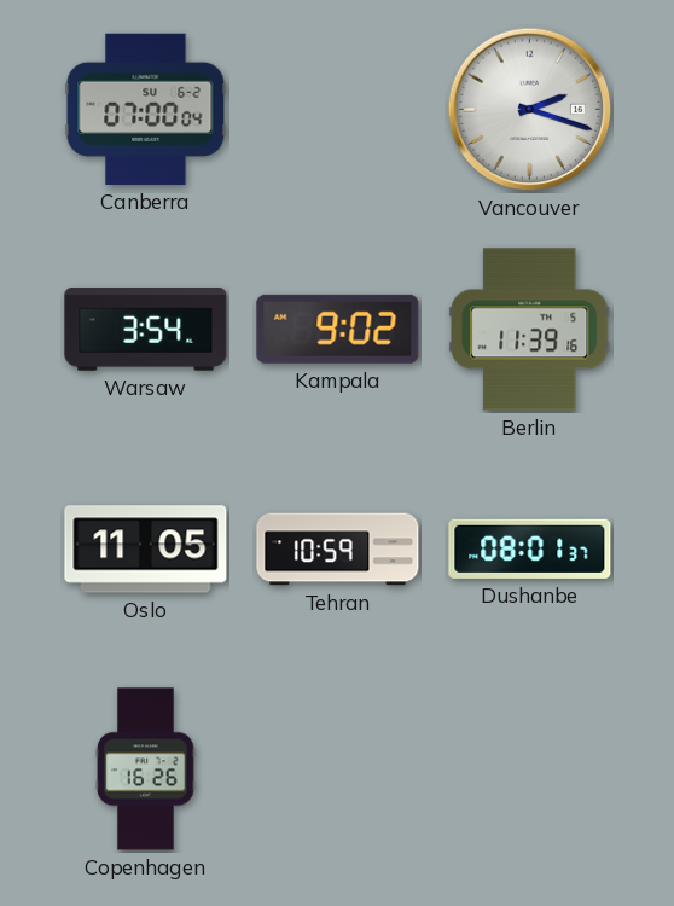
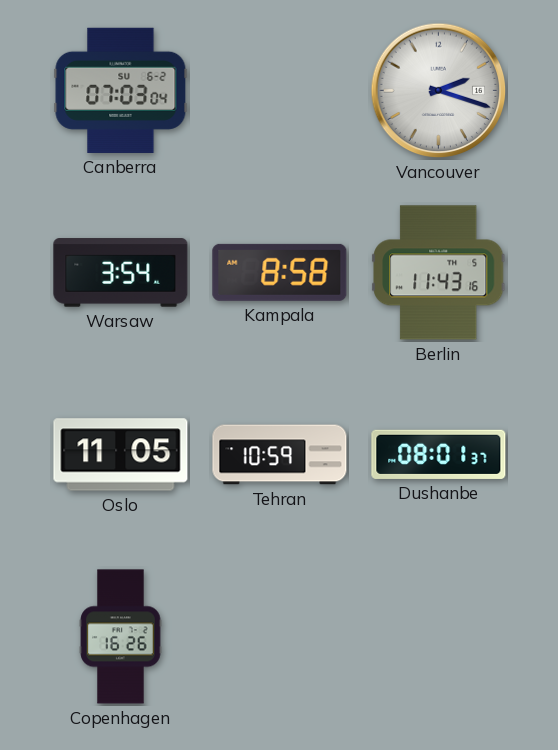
Canberra: 07:00 -> 07:03 (121, 90)
Kampala: 9:02 -> 8:58 (280, 272)
Berlin: 11:39 -> 11:43 (439, 273)
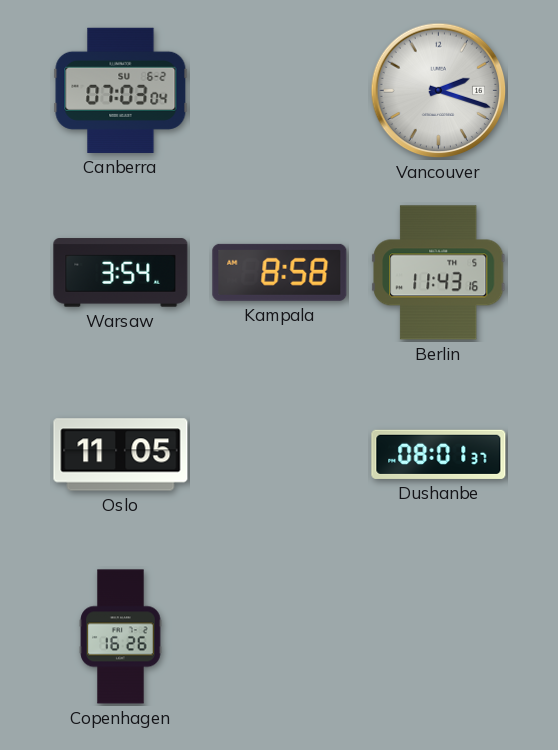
Tehran: 10:59 -> none (280, 455)
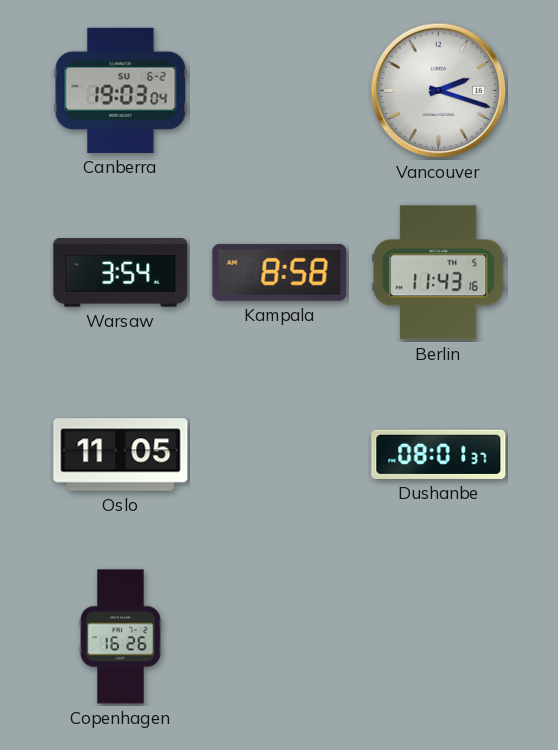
Canberra: 07:03 -> 19:03 (121, 90)
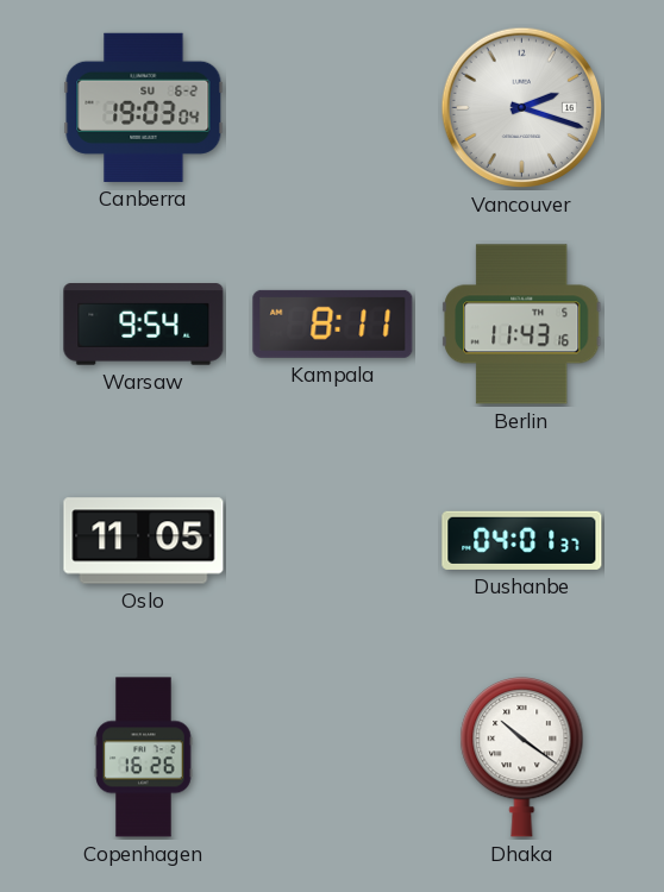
Warsaw: 3:54 -> 9:54 (144, 325)
Kampala: 8:58 -> 8:11 (333, 323)
Dushanbe: 08:01 -> 04:01 (522, 540)
Dhaka: none -> 10:21 (522, 758)
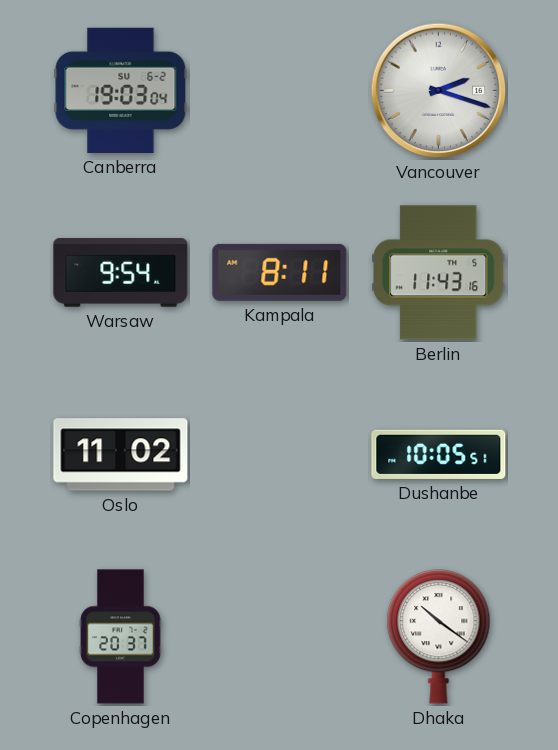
Oslo: 11:05 -> 11:02 (121, 455)
Dushanbe: 04:01 -> 10:05 (439, 454)
Copenhagen: 16:26 -> 20:37 (121, 637)
